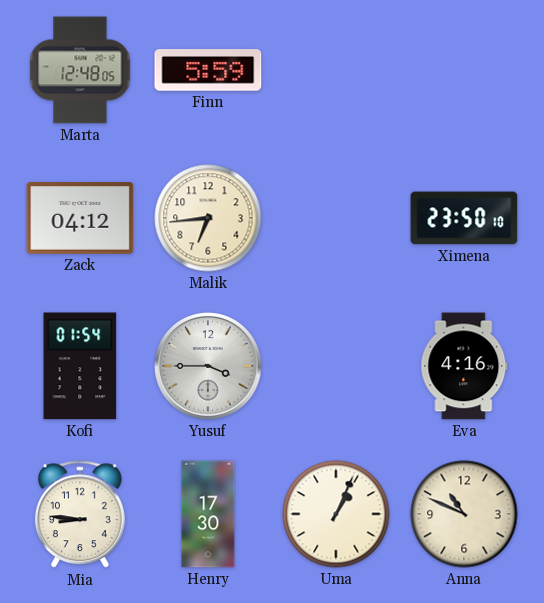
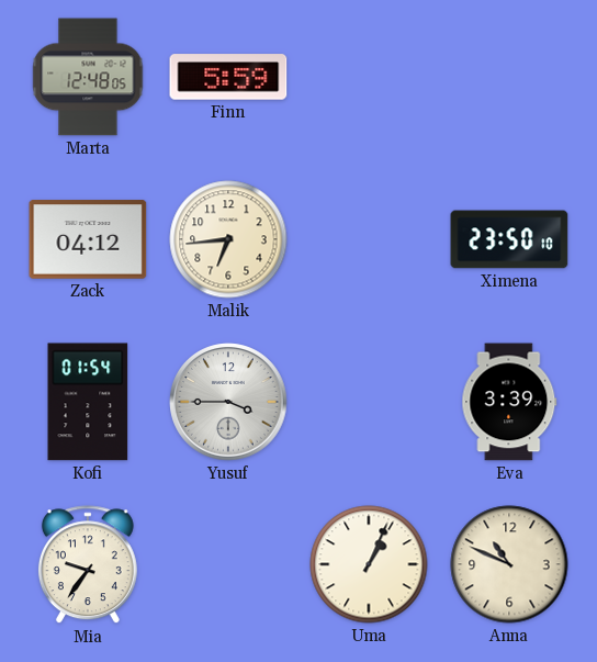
Eva: 4:16 -> 3:39 (509, 402)
Mia: 8:46 -> 9:36 (88, 565)
Henry: 17:30 -> none (208, 514)
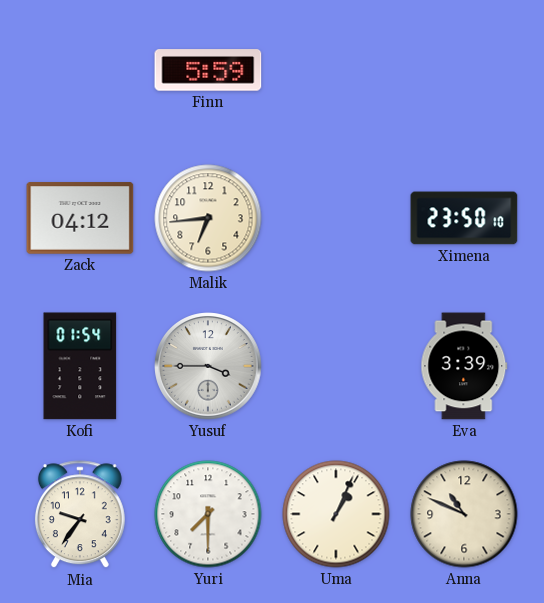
Marta: 12:48 -> none (88, 77)
Yuri: none -> 7:30 (208, 514)
